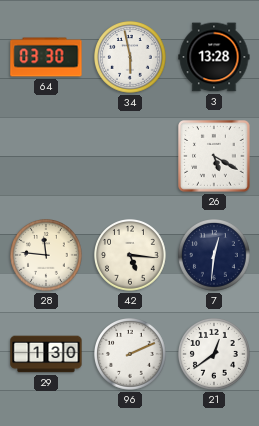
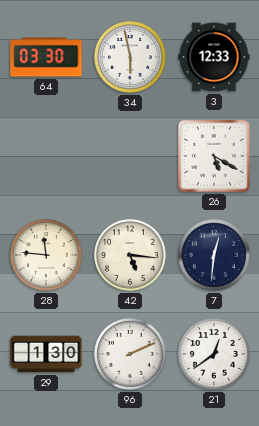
3: 13:28 -> 12:33 (214, 57)
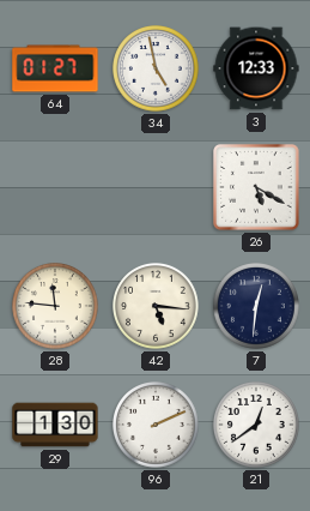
64: 03:30 -> 01:27 (55, 68)
34: 5:58 -> 4:58 (157, 70)
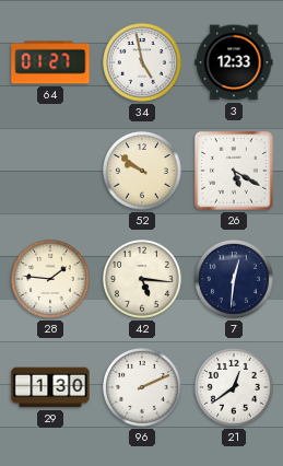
52: none -> 9:51 (143, 172)
28: 11:46 -> 1:46 (51, 280)
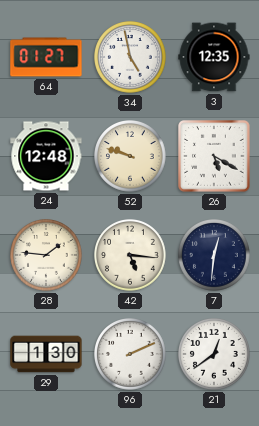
3: 12:33 -> 12:35 (214, 57)
24: none -> 12:48 (46, 156)
52: 9:51 -> 9:48 (131, 157)
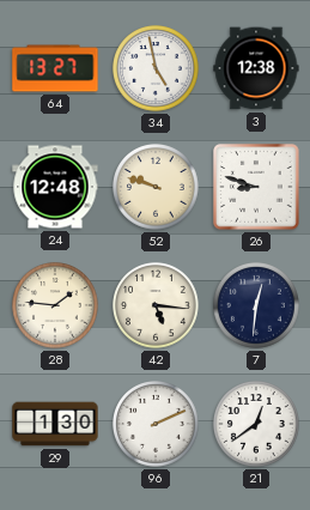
64: 01:27 -> 13:27 (55, 68)
3: 12:35 -> 12:38 (256, 68)
26: 5:20 -> 8:48 (256, 187)
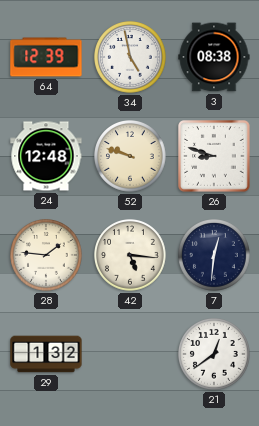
64: 13:27 -> 12:39 (46, 57)
3: 12:38 -> 08:38 (214, 57)
29: 1:30 -> 1:32 (46, 354)
96: 2:11 -> none (157, 425)
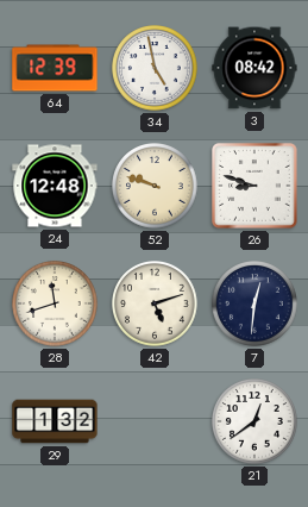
3: 08:38 -> 08:42 (254, 68)
28: 1:46 -> 11:42 (56, 305)
42: 5:16 -> 5:12 (156, 305)
